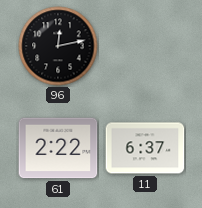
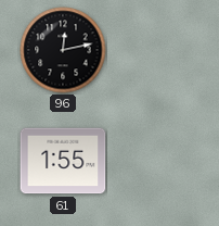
61: 2:22 -> 1:55 (63, 161)
11: 6:37 -> none (145, 148)
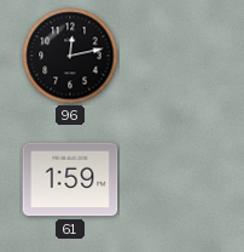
61: 1:55 -> 1:59 (70, 179)
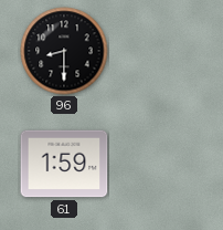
96: 12:13 -> 8:30 (64, 51)
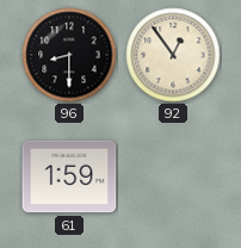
92: none -> 12:54 (173, 55)
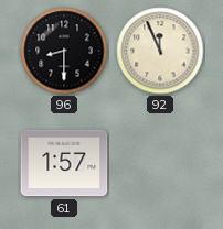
92: 12:54 -> 11:56 (160, 51)
61: 1:59 -> 1:57 (64, 163)
